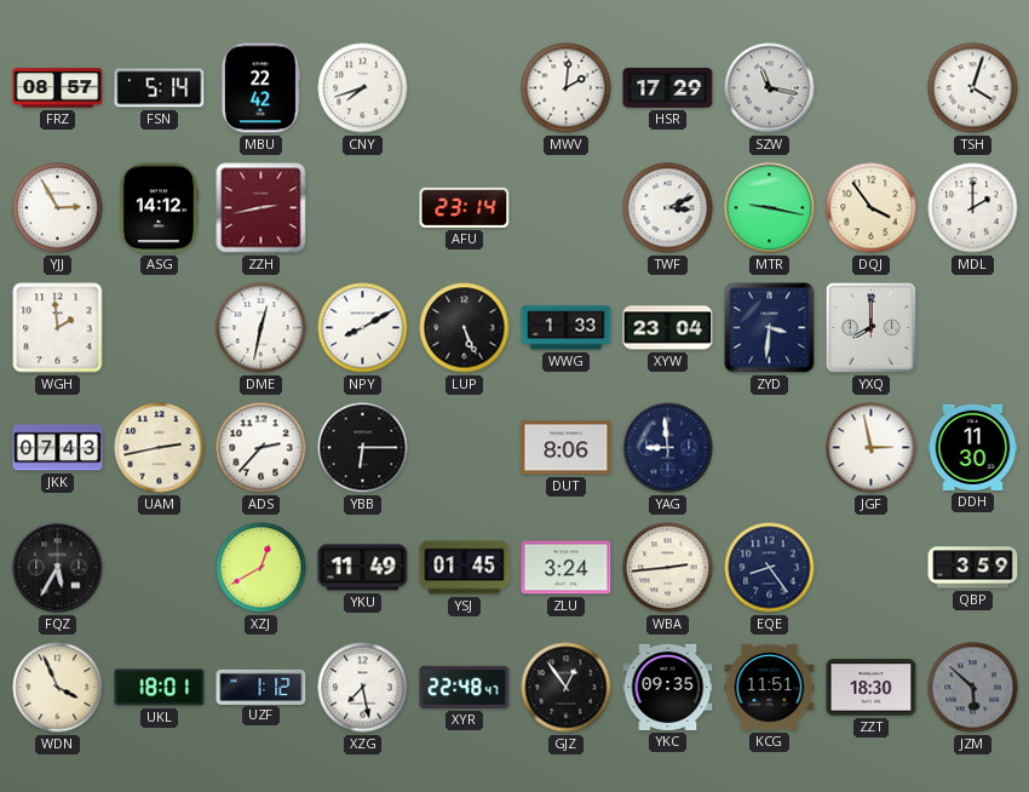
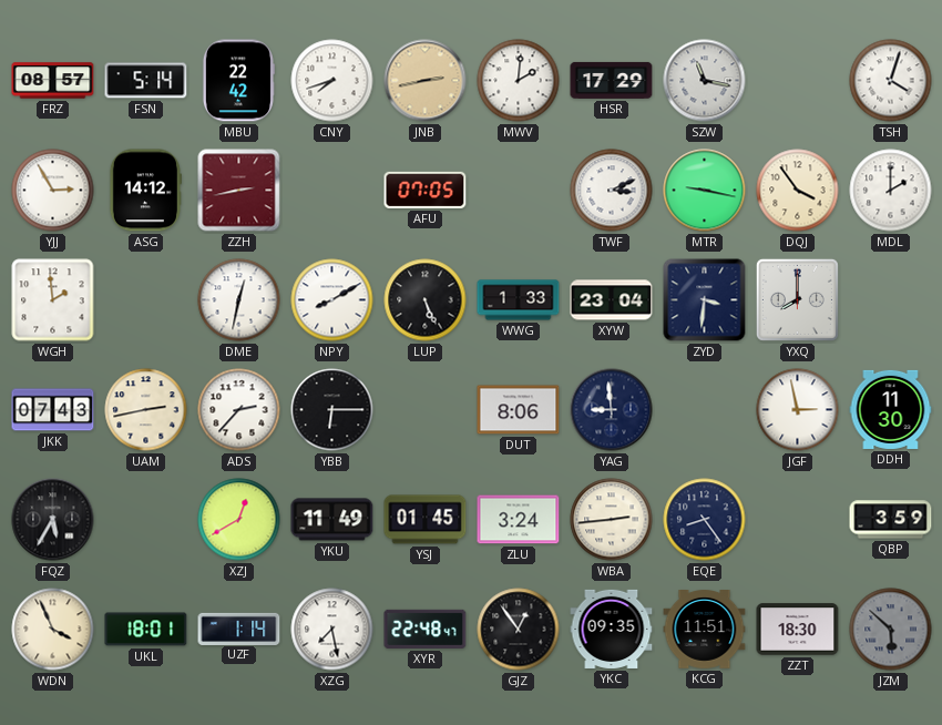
JNB: none -> 2:43 (426, 81)
AFU: 23:14 -> 07:05 (426, 190)
UZF: 1:12 -> 1:14 (239, 629)
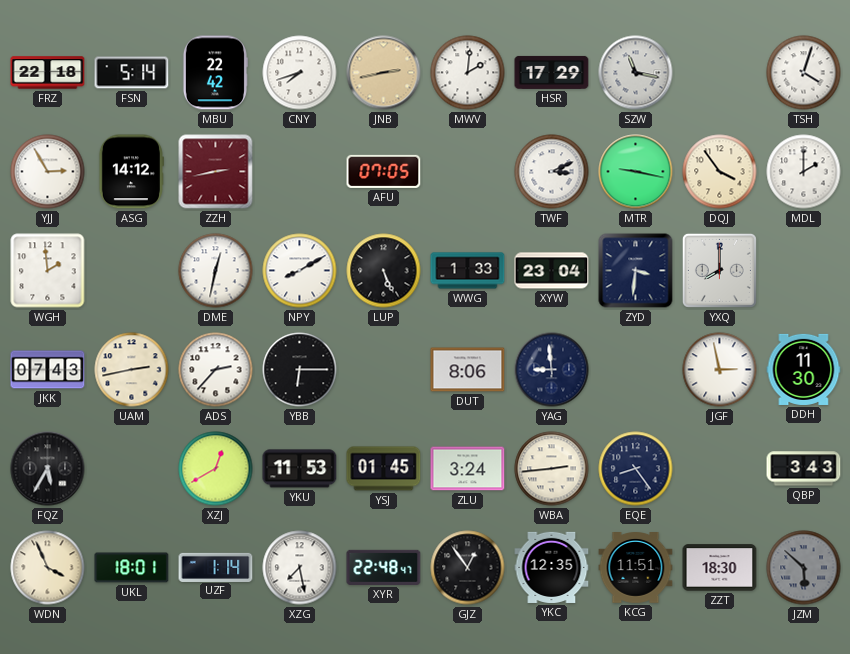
FRZ: 08:57 -> 22:18 (48, 73)
YKU: 11:49 -> 11:53 (300, 469)
QBP: 3:59 -> 3:43 (804, 469)
YKC: 09:35 -> 12:35 (552, 567)
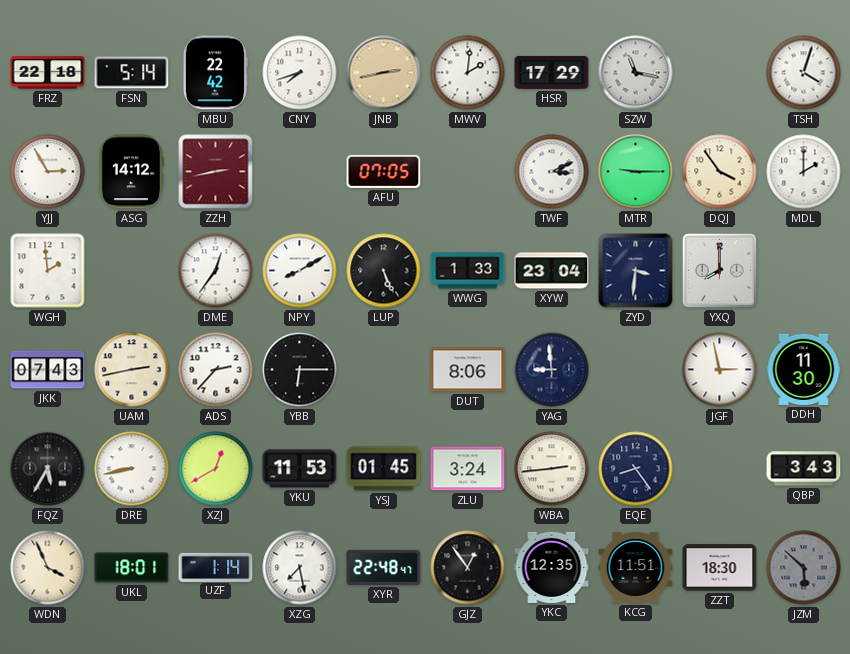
MTR: 9:17 -> 9:15 (636, 172)
DME: 12:32 -> 12:36 (216, 271)
DRE: none -> 8:43 (132, 469)
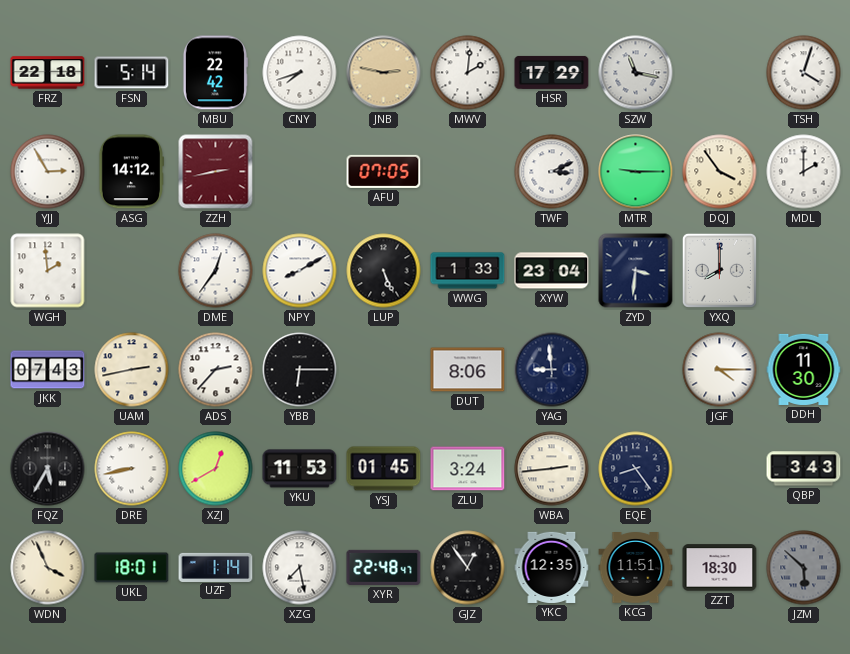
JNB: 2:43 -> 2:47 (384, 73)
JGF: 2:58 -> 4:15 (720, 370)
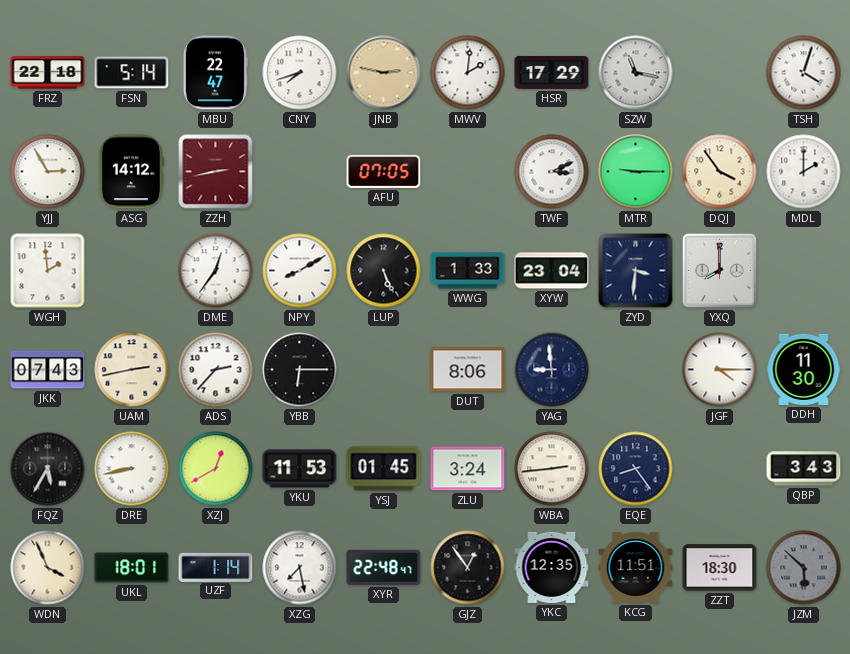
MBU: 22:42 -> 22:47 (215, 73)
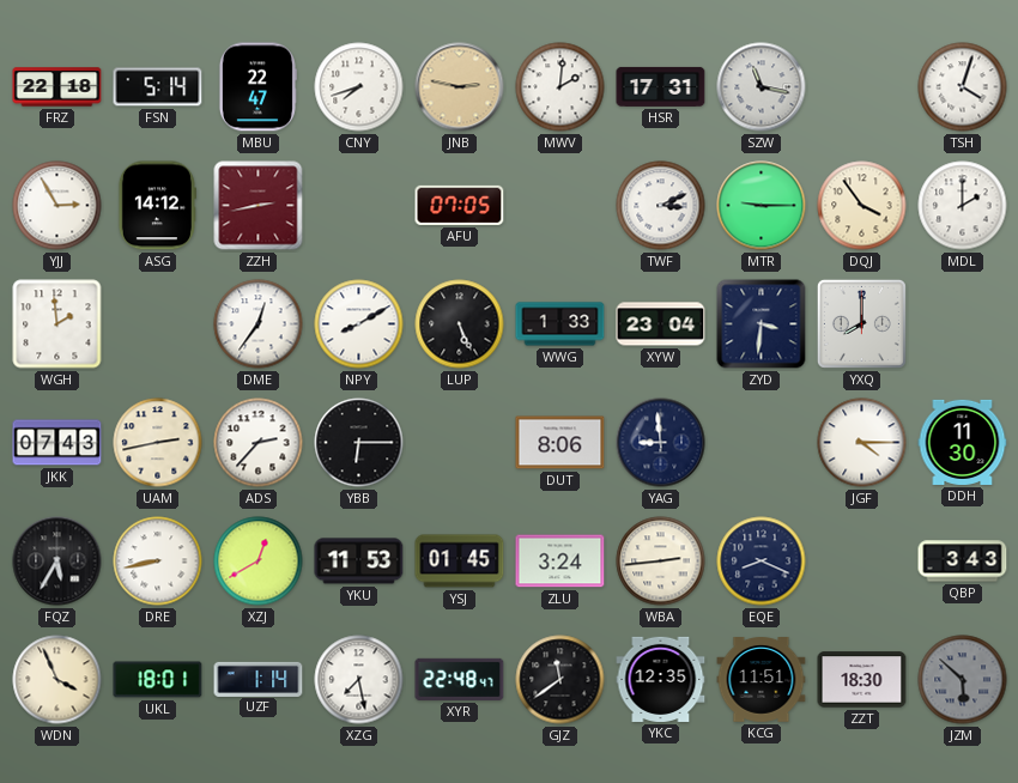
HSR: 17:29 -> 17:31 (661, 86)
EQE: 8:24 -> 8:19 (762, 562)
GJZ: 12:54 -> 11:39 (560, 680)
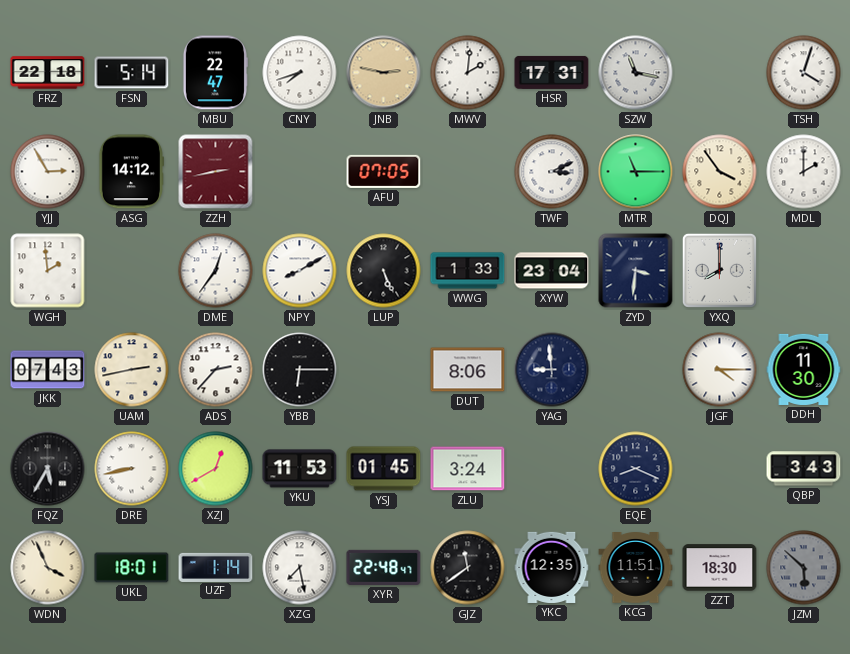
MTR: 9:15 -> 11:15 (636, 172)
WBA: 2:44 -> none (661, 562)
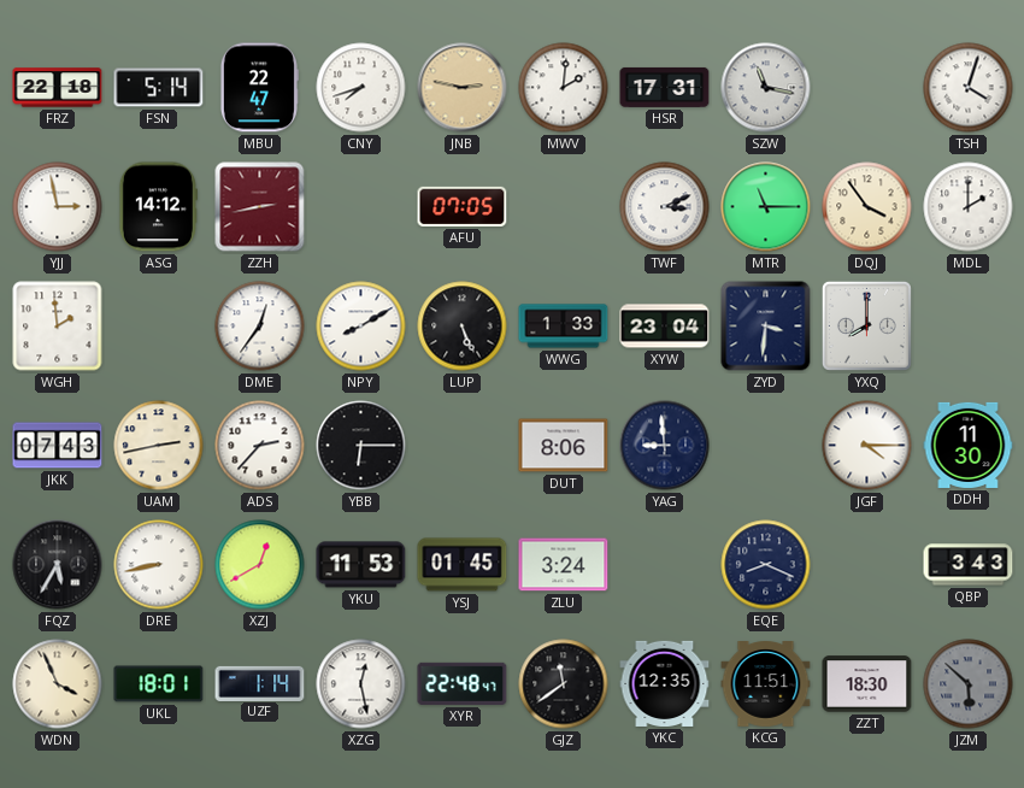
YJJ: 2:55 -> 2:58 (58, 207)
XZG: 7:28 -> 12:28 (361, 684)
